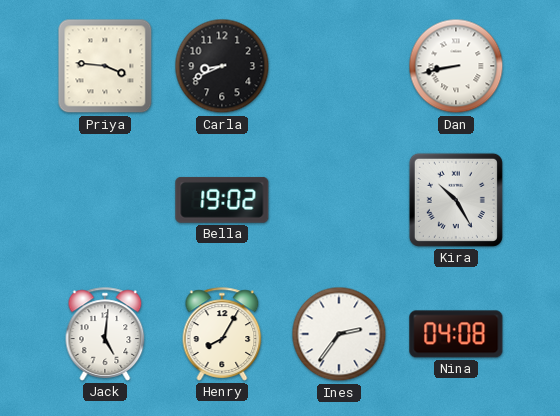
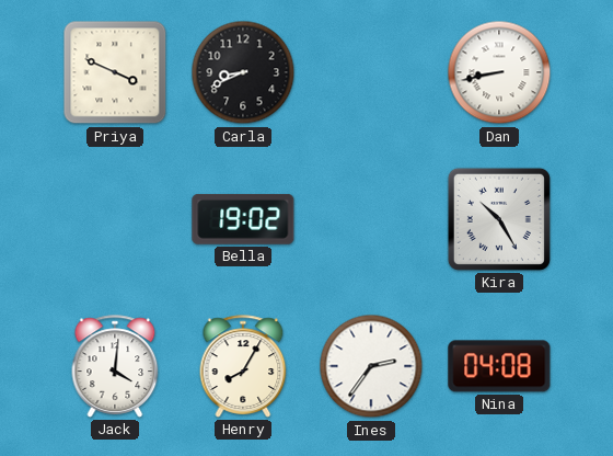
Priya: 3:46 -> 3:49 (115, 72)
Jack: 5:01 -> 4:01 (115, 366)
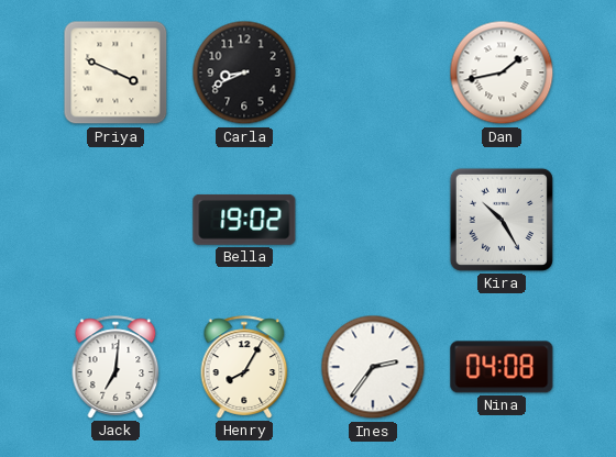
Dan: 8:43 -> 1:43 (502, 73)
Jack: 4:01 -> 7:01 (116, 367)
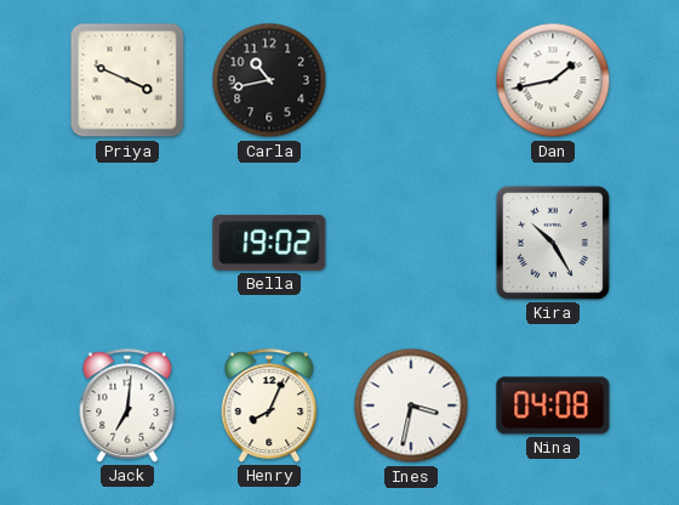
Carla: 8:41 -> 10:43 (269, 80)
Henry: 8:05 -> 8:04 (269, 405)
Ines: 2:36 -> 3:32 (411, 405)
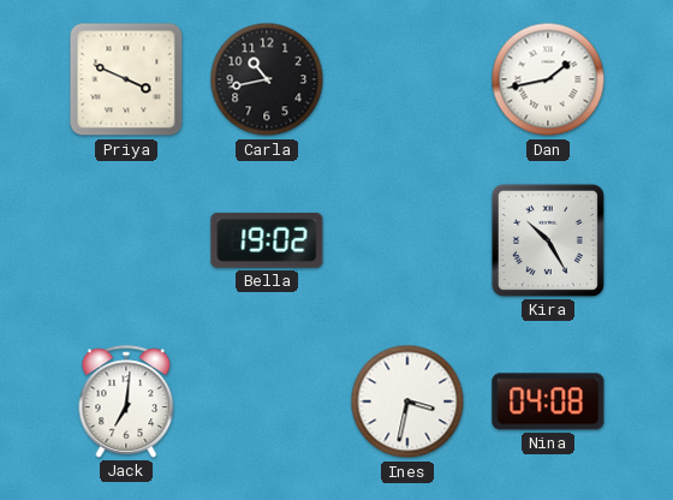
Henry: 8:04 -> none (269, 405)
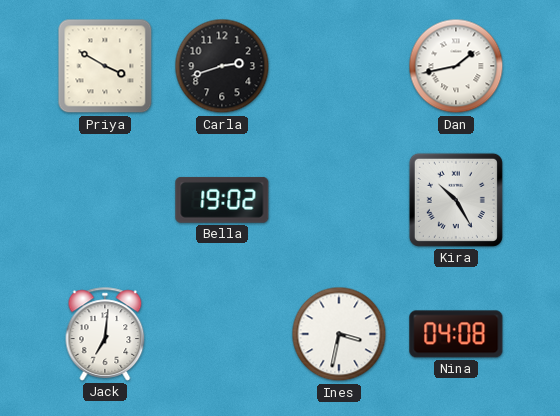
Priya: 3:49 -> 3:50 (105, 66)
Carla: 10:43 -> 2:42 (222, 66)
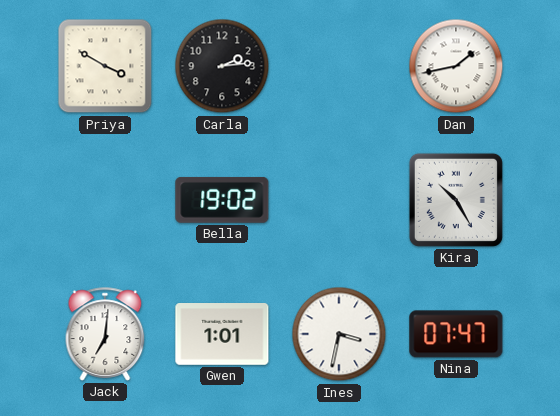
Carla: 2:42 -> 2:14 (222, 66)
Gwen: none -> 1:01 (222, 335)
Nina: 04:08 -> 07:47 (456, 334)
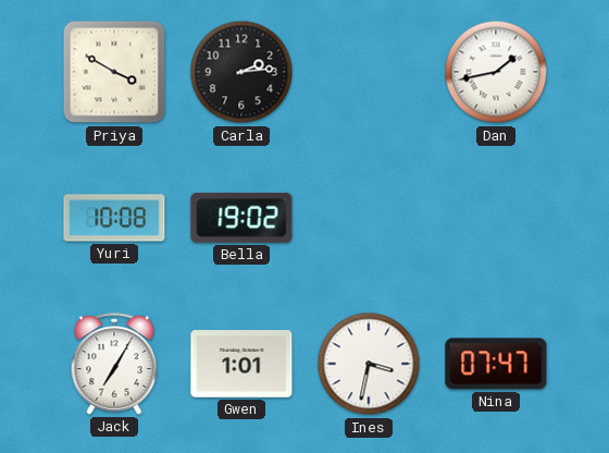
Yuri: none -> 10:08 (114, 218)
Kira: 10:25 -> none (456, 200)
Jack: 7:01 -> 7:05 (114, 364)
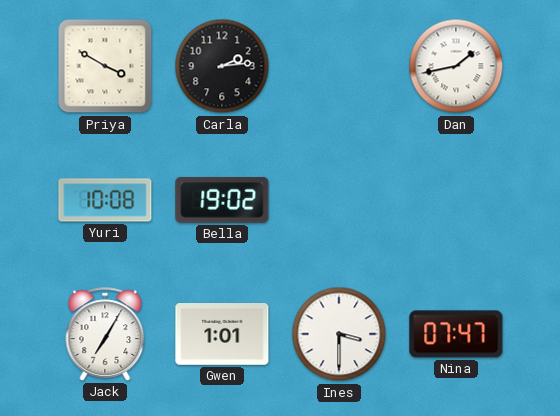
Ines: 3:32 -> 3:30 (339, 334)
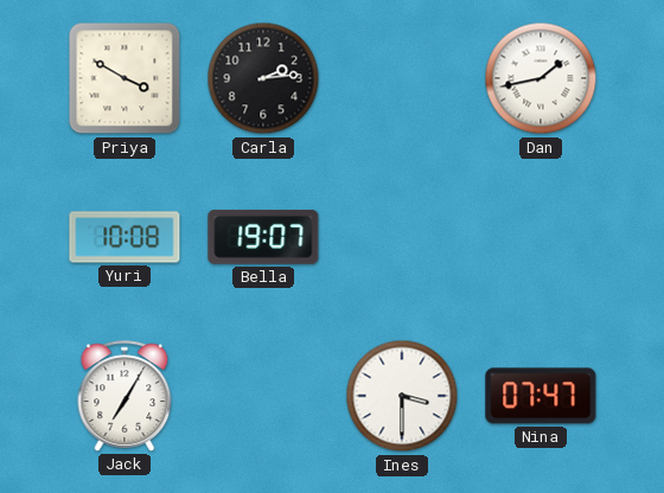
Bella: 19:02 -> 19:07 (263, 237)
Gwen: 1:01 -> none (222, 335)
